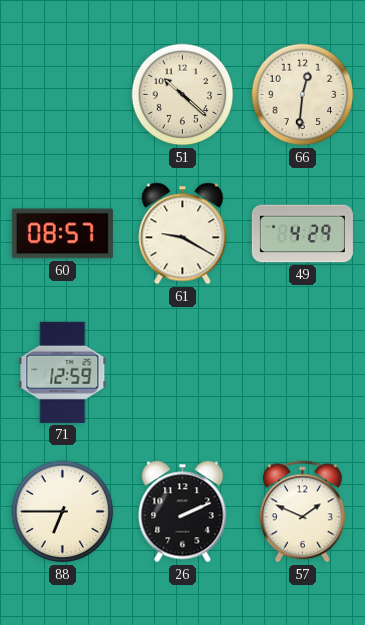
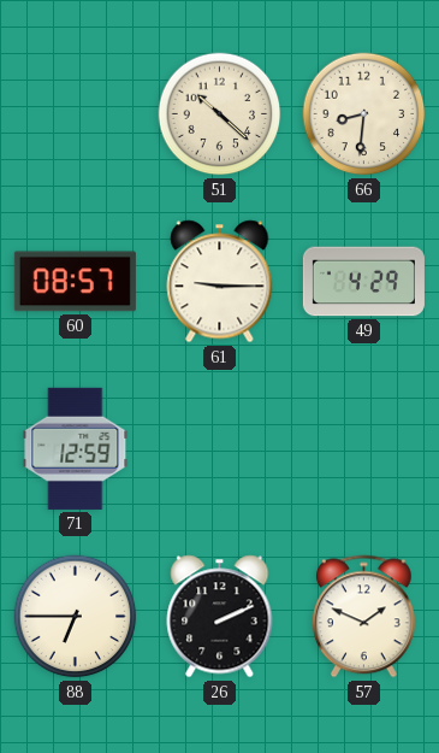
66: 12:31 -> 8:31 (364, 114)
61: 9:20 -> 9:15 (220, 282)
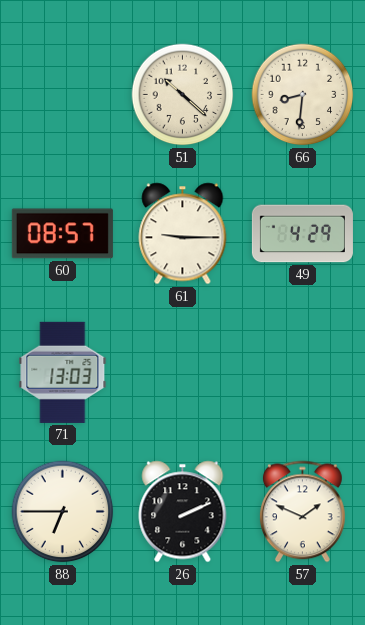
71: 12:59 -> 13:03 (63, 372)
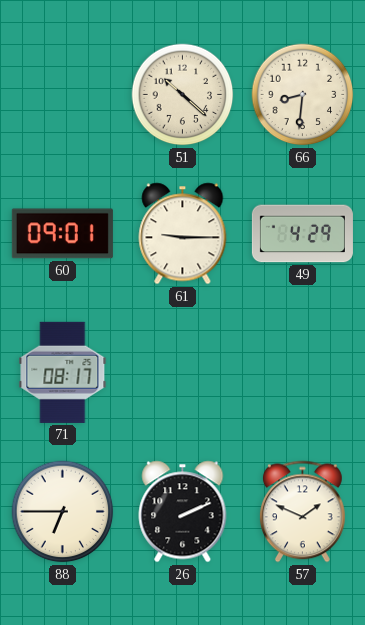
60: 08:57 -> 09:01 (62, 234)
71: 13:03 -> 08:17 (63, 372)
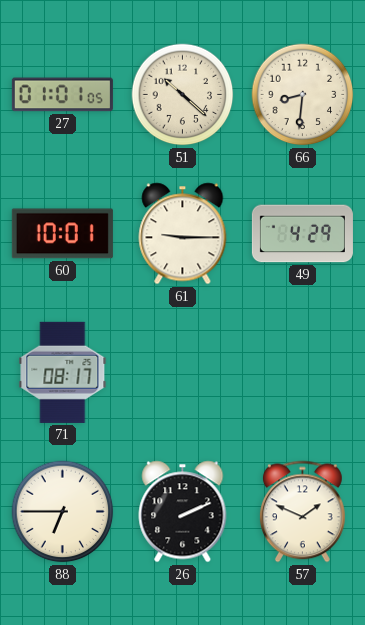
27: none -> 01:01 (62, 95)
60: 09:01 -> 10:01 (62, 234)
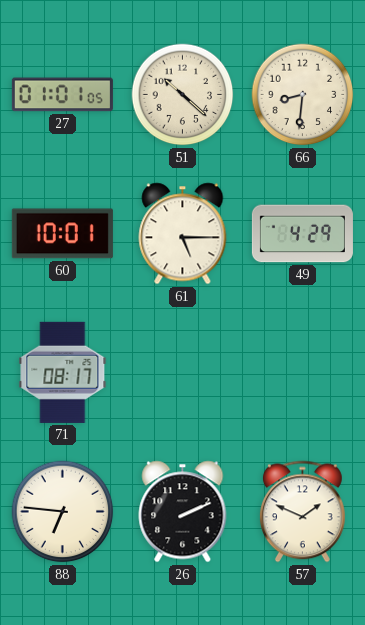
61: 9:15 -> 5:15 (183, 234)
88: 6:45 -> 6:46 (63, 512)
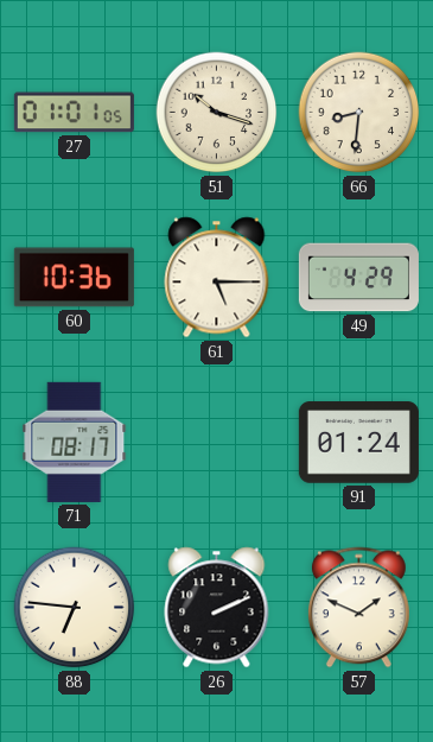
51: 10:22 -> 10:18 (217, 113)
60: 10:01 -> 10:36 (74, 278)
91: none -> 01:24 (358, 443)
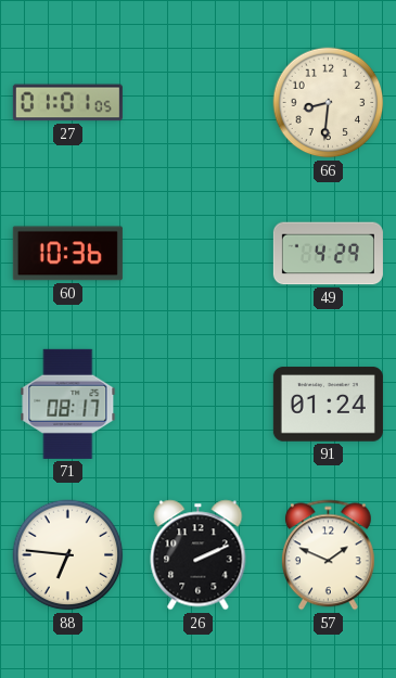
51: 10:18 -> none (217, 113)
61: 5:15 -> none (217, 278)
